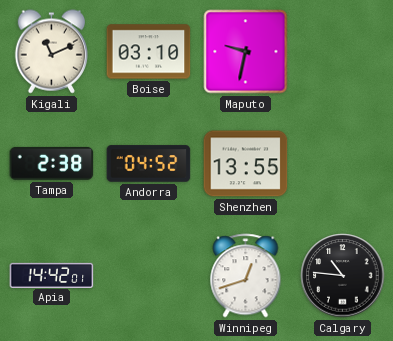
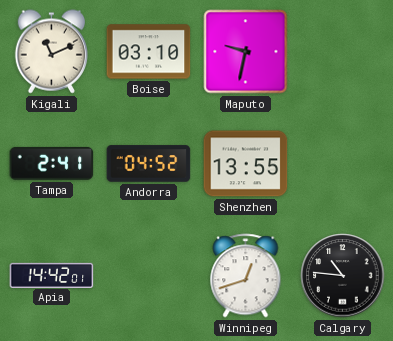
Tampa: 2:38 -> 2:41 (52, 163)
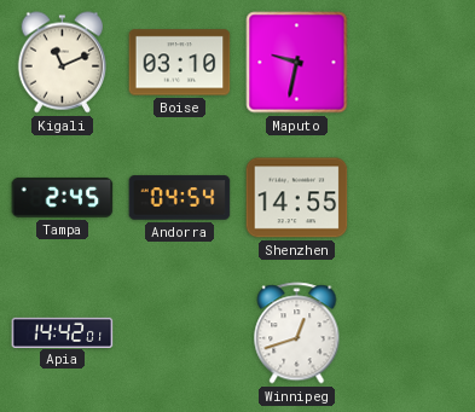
Tampa: 2:41 -> 2:45 (63, 197)
Andorra: 04:52 -> 04:54 (180, 198)
Shenzhen: 13:55 -> 14:55 (297, 198)
Calgary: 10:46 -> none (343, 276)
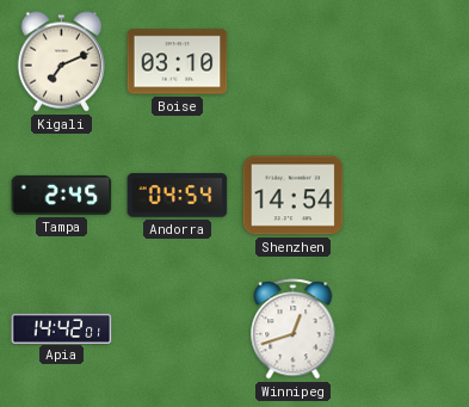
Kigali: 11:11 -> 7:11 (61, 62)
Maputo: 9:32 -> none (297, 63)
Shenzhen: 14:55 -> 14:54 (294, 196)
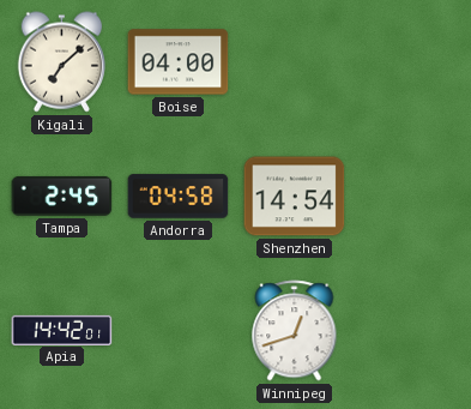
Kigali: 7:11 -> 7:08 (61, 62)
Boise: 03:10 -> 04:00 (179, 62)
Andorra: 04:54 -> 04:58 (179, 197)
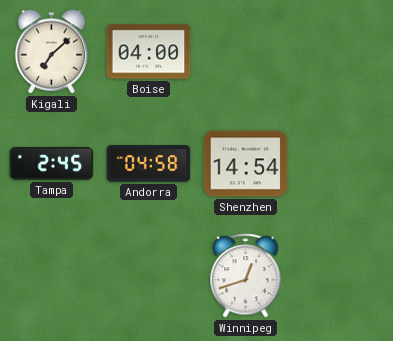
Apia: 14:42 -> none (62, 330)
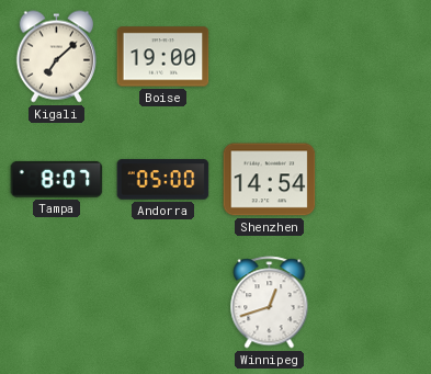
Boise: 04:00 -> 19:00 (163, 57)
Tampa: 2:45 -> 8:07 (57, 179)
Andorra: 04:58 -> 05:00 (163, 180)
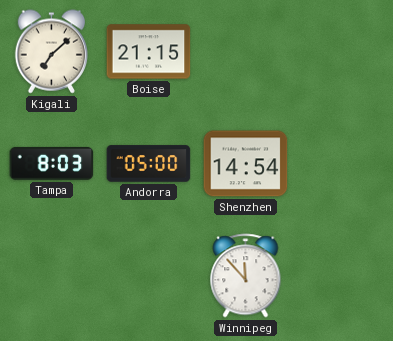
Boise: 19:00 -> 21:15 (149, 52)
Tampa: 8:07 -> 8:03 (52, 163)
Winnipeg: 12:42 -> 11:53 (246, 276)
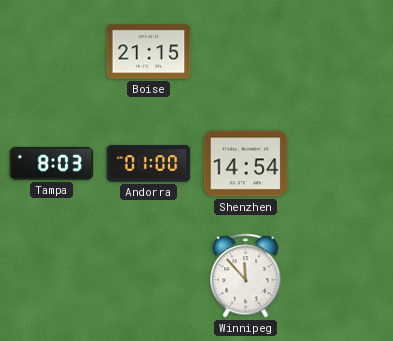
Kigali: 7:08 -> none (51, 52)
Andorra: 05:00 -> 01:00 (149, 164)
